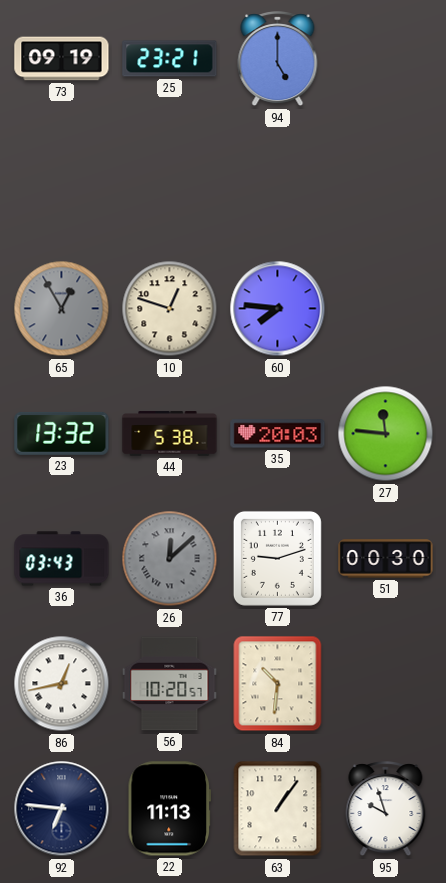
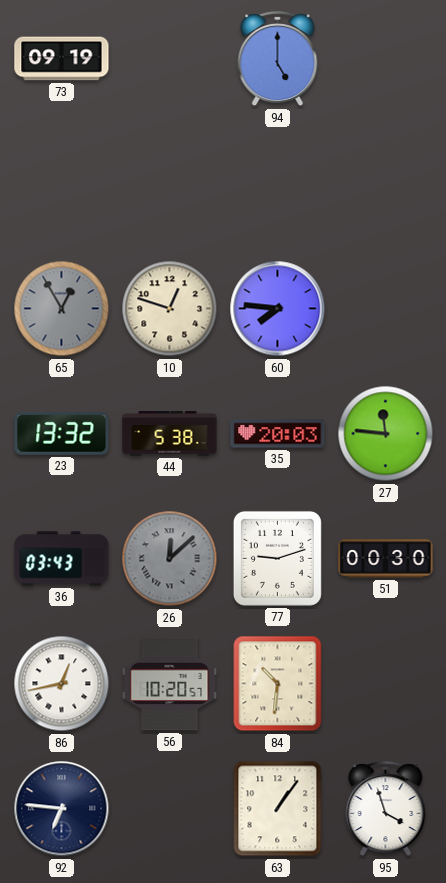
25: 23:21 -> none (170, 59)
22: 11:13 -> none (169, 809)
95: 9:57 -> 3:57 (386, 810)
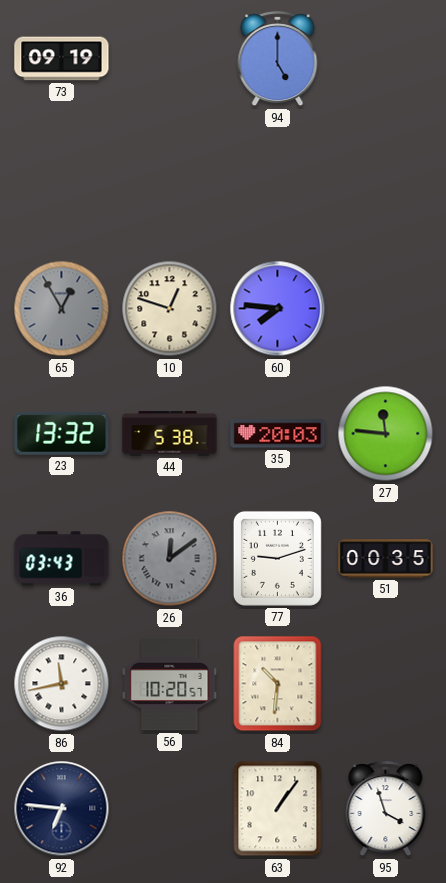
26: 12:08 -> 12:09 (170, 559)
51: 00:30 -> 00:35 (386, 559)
86: 12:43 -> 11:43 (62, 684)
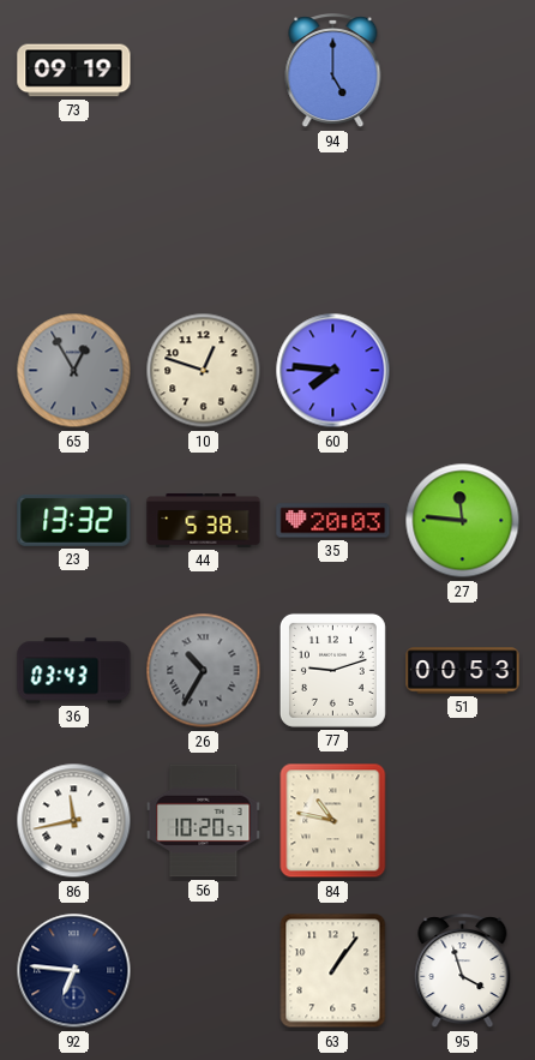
26: 12:09 -> 10:35 (204, 671)
51: 00:35 -> 00:53 (463, 671)
84: 10:31 -> 10:47 (333, 821)
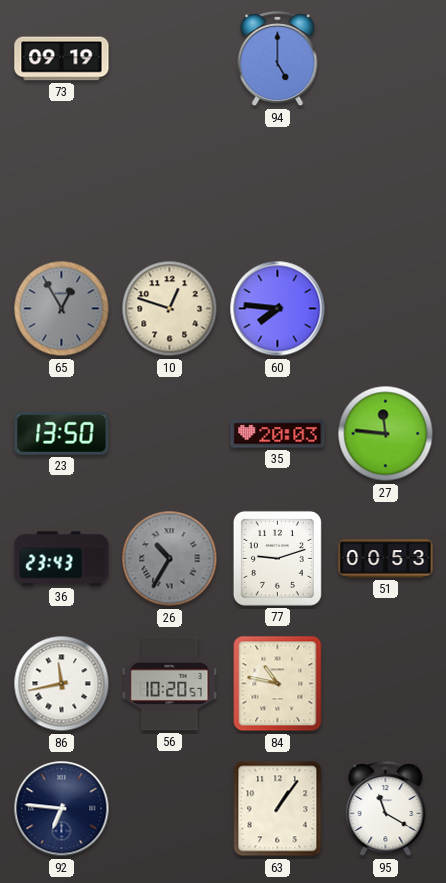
23: 13:32 -> 13:50 (62, 433)
44: 5:38 -> none (204, 521)
36: 03:43 -> 23:43 (62, 559)
95: 3:57 -> 11:20 (386, 810)
